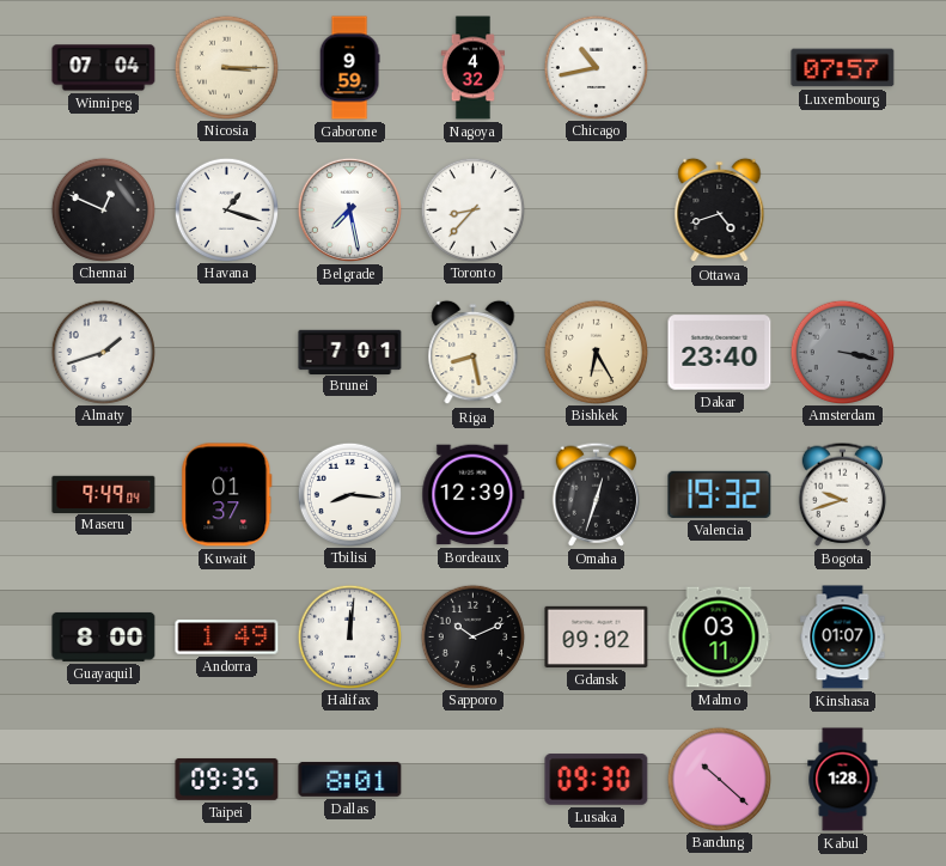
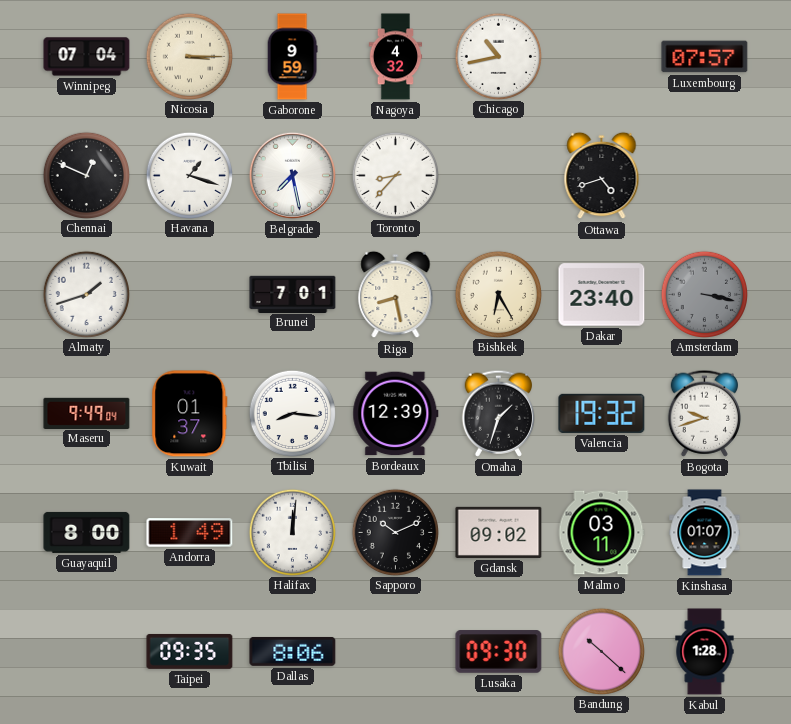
Omaha: 12:33 -> 1:33 (499, 413)
Dallas: 8:01 -> 8:06 (293, 651)
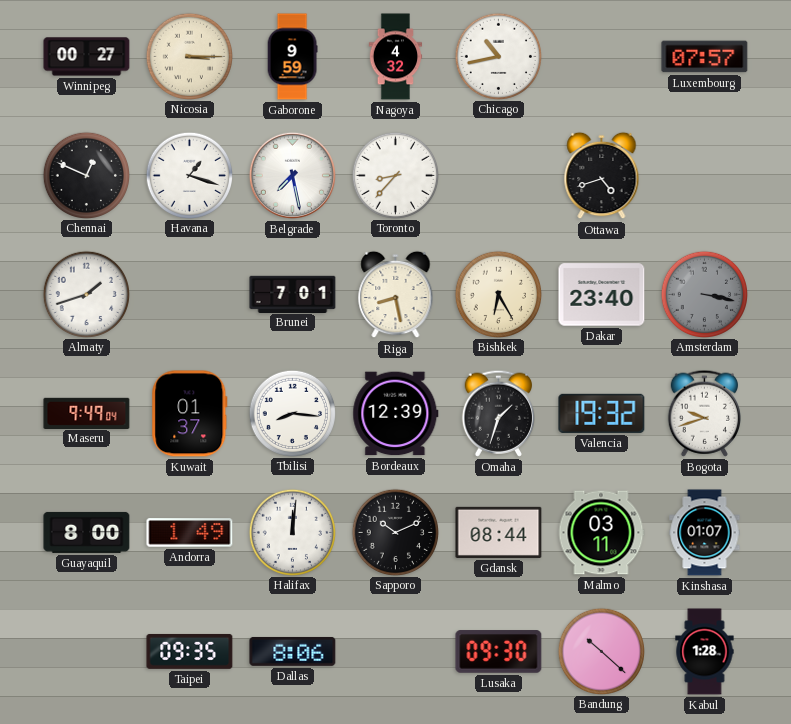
Winnipeg: 07:04 -> 00:27 (87, 57)
Gdansk: 09:02 -> 08:44 (499, 532)
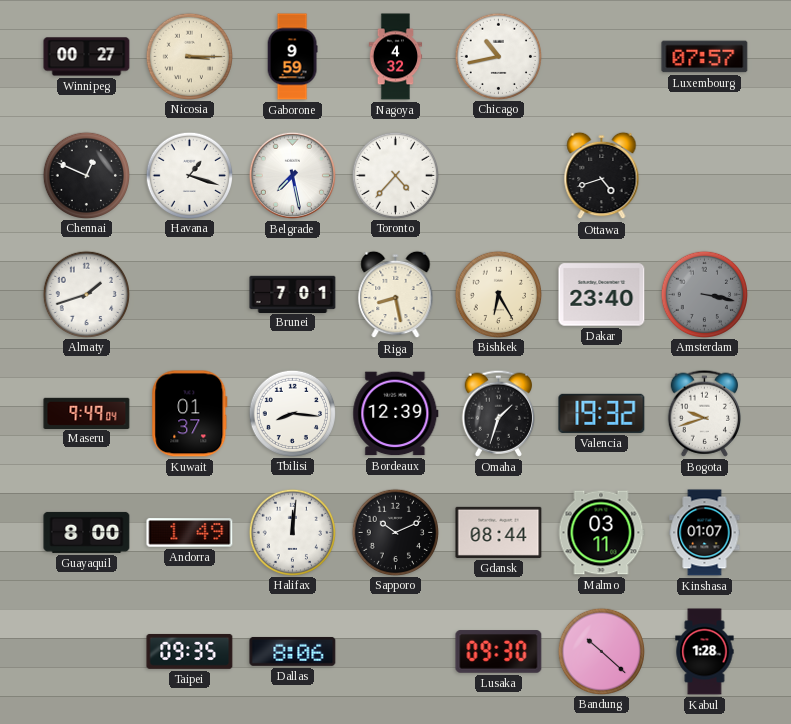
Toronto: 8:37 -> 4:37 (395, 175)
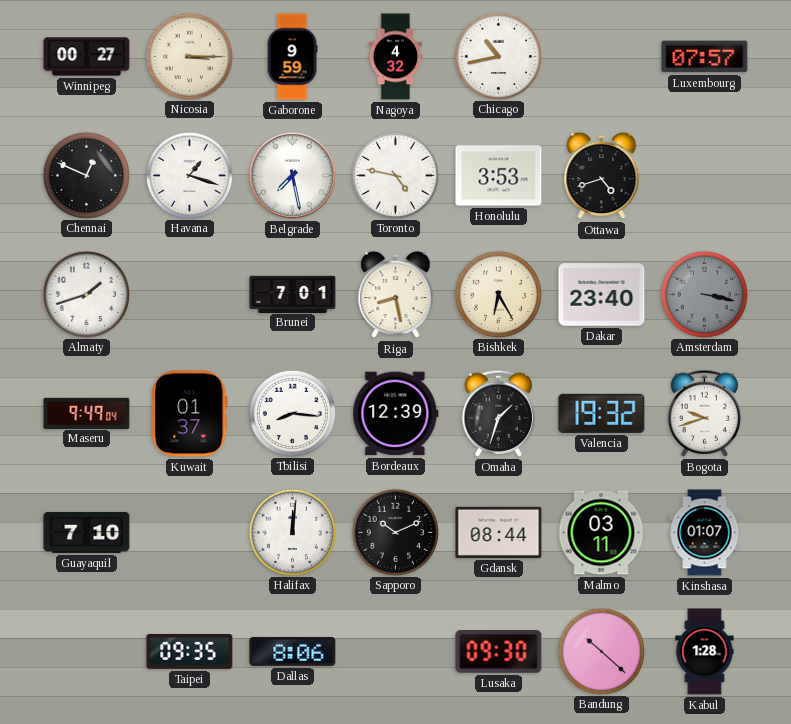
Toronto: 4:37 -> 4:47 (395, 175)
Honolulu: none -> 3:53 (499, 176)
Guayaquil: 8:00 -> 7:10 (87, 532)
Andorra: 1:49 -> none (190, 533)
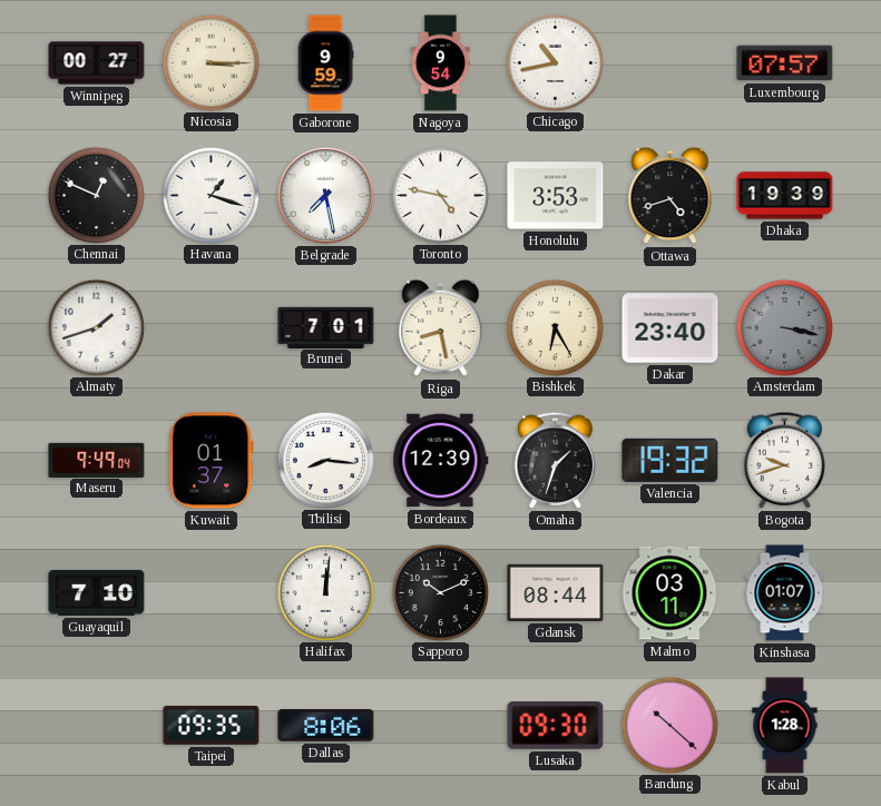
Nagoya: 4:32 -> 9:54 (441, 63)
Dhaka: none -> 19:39 (785, 196)
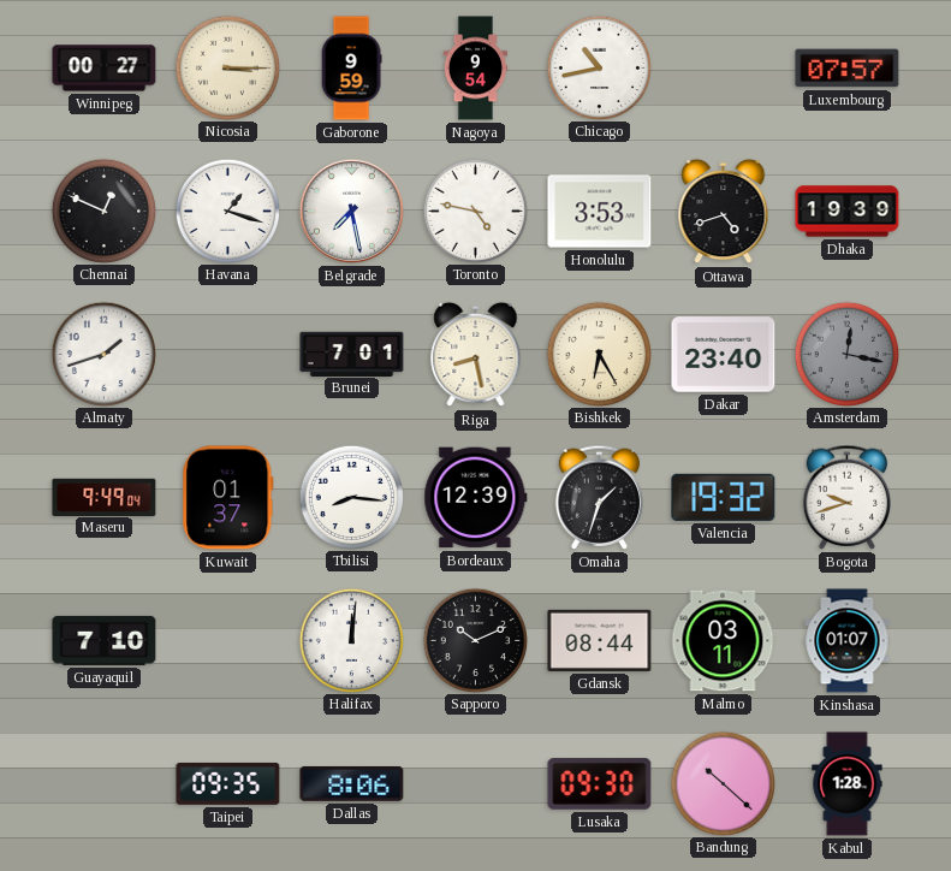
Amsterdam: 3:17 -> 12:17 (846, 354)
